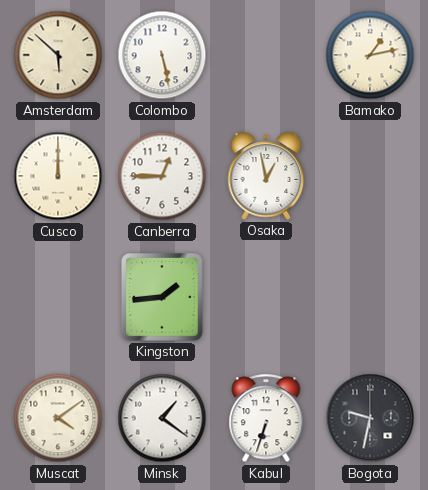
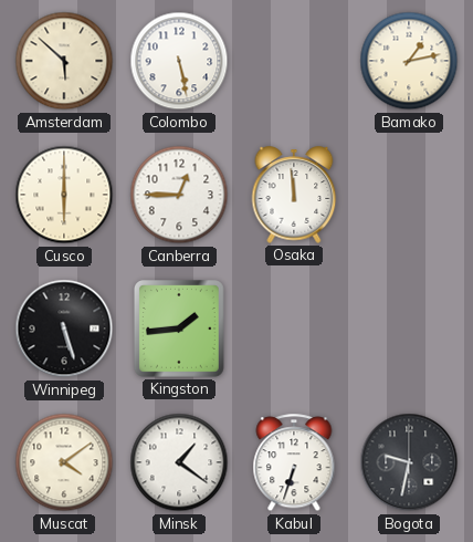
Cusco: 12:00 -> 6:00 (64, 195)
Osaka: 12:58 -> 11:59 (294, 195)
Winnipeg: none -> 5:27 (64, 329)
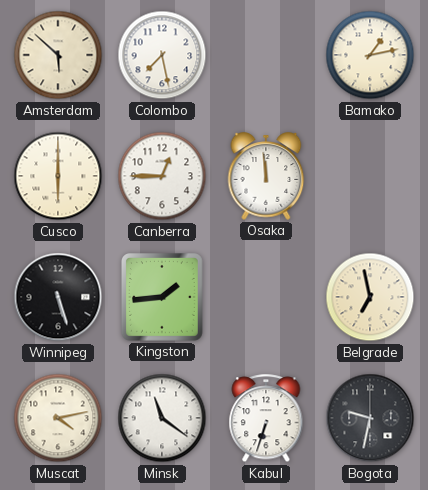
Colombo: 5:28 -> 7:28 (162, 55)
Belgrade: none -> 6:58 (370, 297)
Muscat: 4:09 -> 4:13 (58, 418)
Minsk: 1:21 -> 11:21 (162, 418)
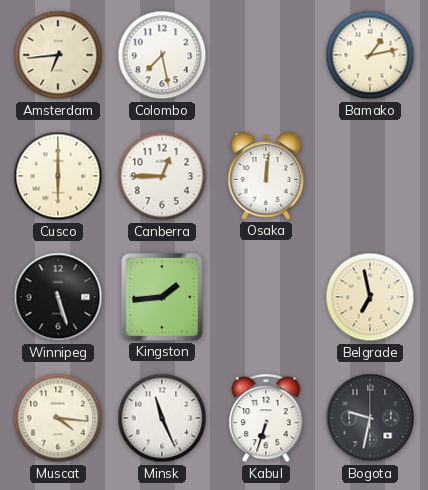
Amsterdam: 5:52 -> 6:44 (58, 55)
Osaka: 11:59 -> 12:01 (266, 176)
Muscat: 4:13 -> 4:16 (58, 418)
Minsk: 11:21 -> 11:26 (162, 418)
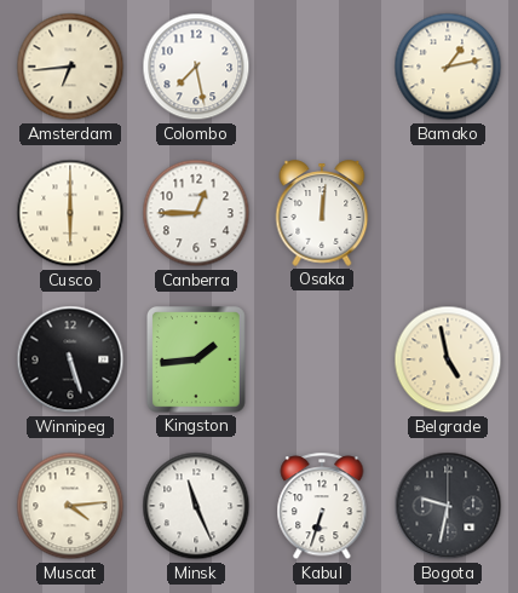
Belgrade: 6:58 -> 4:58 (448, 359)
Muscat: 4:16 -> 4:14 (70, 506)
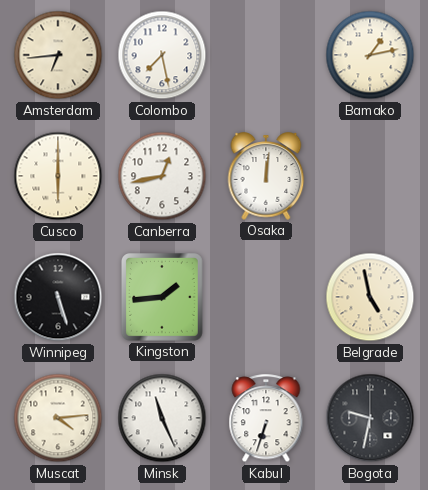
Canberra: 12:45 -> 12:43 (162, 176)
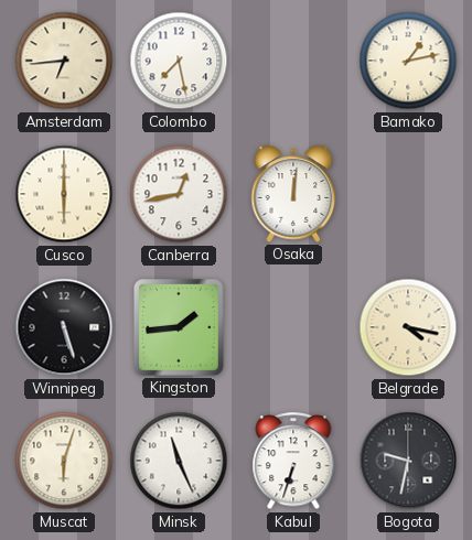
Belgrade: 4:58 -> 4:17 (408, 327)
Muscat: 4:14 -> 6:03 (64, 461)
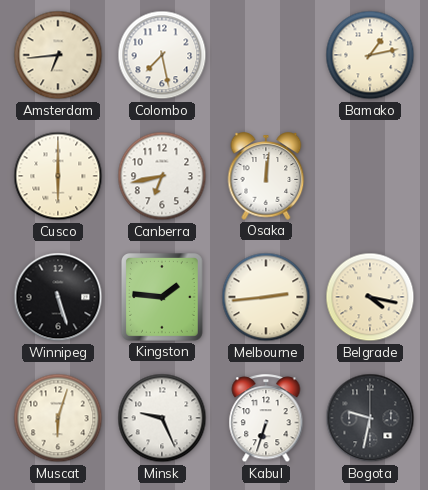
Canberra: 12:43 -> 6:43 (162, 176)
Kingston: 1:44 -> 1:46 (163, 298)
Melbourne: none -> 2:44 (266, 297)
Minsk: 11:26 -> 9:26 (162, 418)
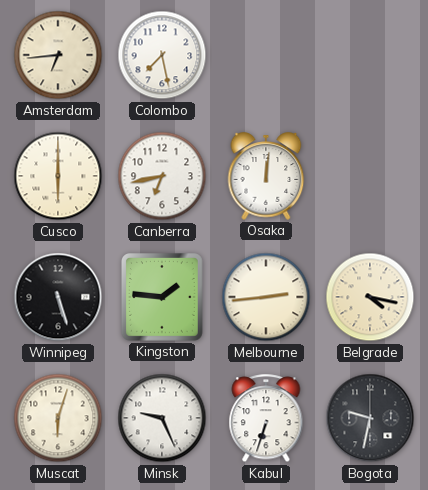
Bamako: 1:13 -> none (370, 55)
